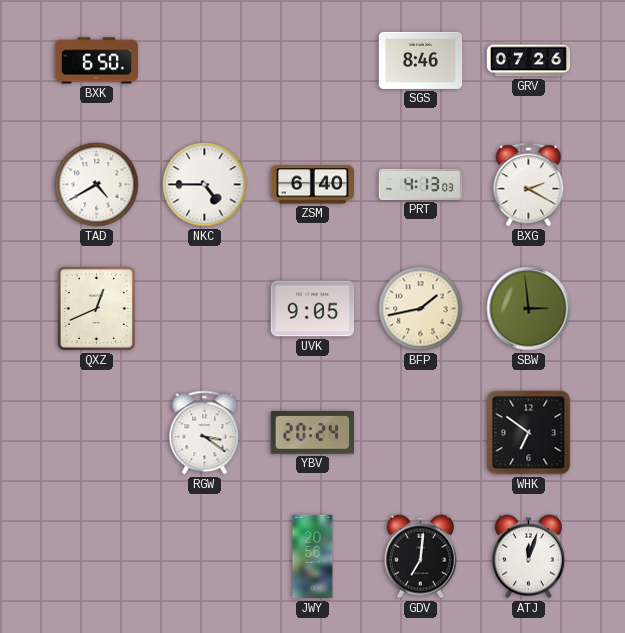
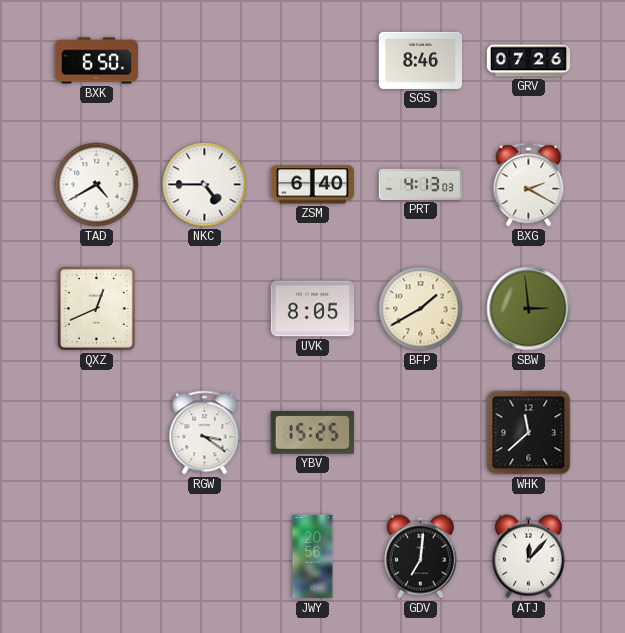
UVK: 9:05 -> 8:05 (313, 309)
BFP: 1:43 -> 1:40 (421, 309)
YBV: 20:24 -> 15:25 (312, 433)
WHK: 6:51 -> 11:38 (529, 433)
ATJ: 12:03 -> 12:07 (528, 557)
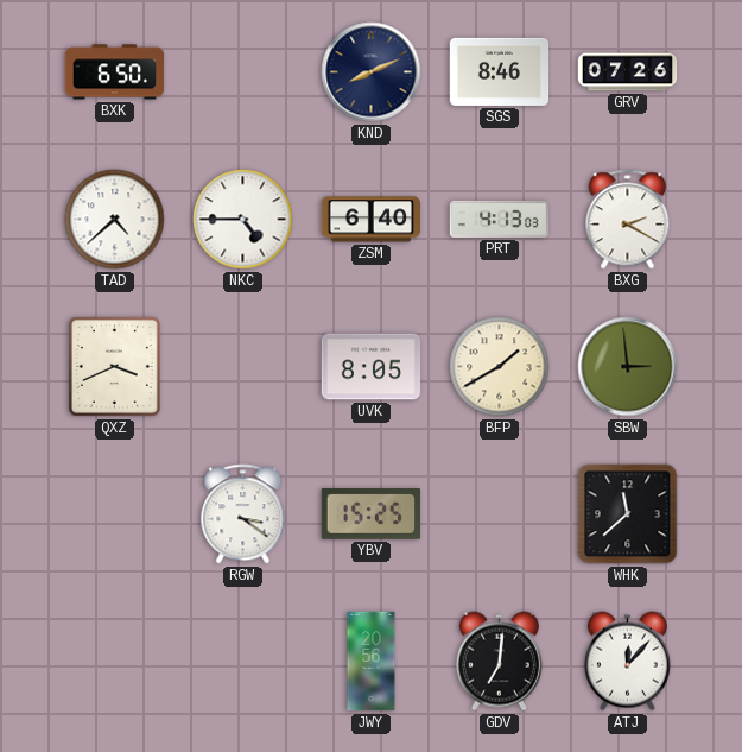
KND: none -> 8:11 (372, 72)
TAD: 4:40 -> 4:38 (115, 220)
QXZ: 12:41 -> 3:41 (114, 366)
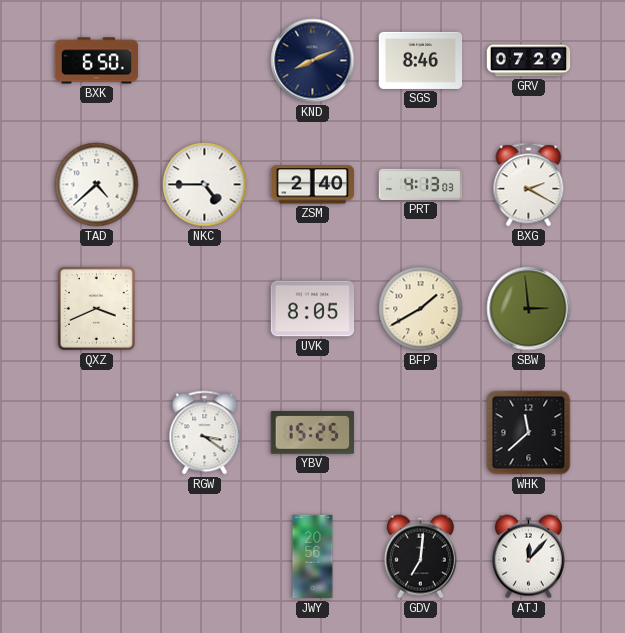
GRV: 07:26 -> 07:29 (529, 61)
ZSM: 6:40 -> 2:40 (313, 185)
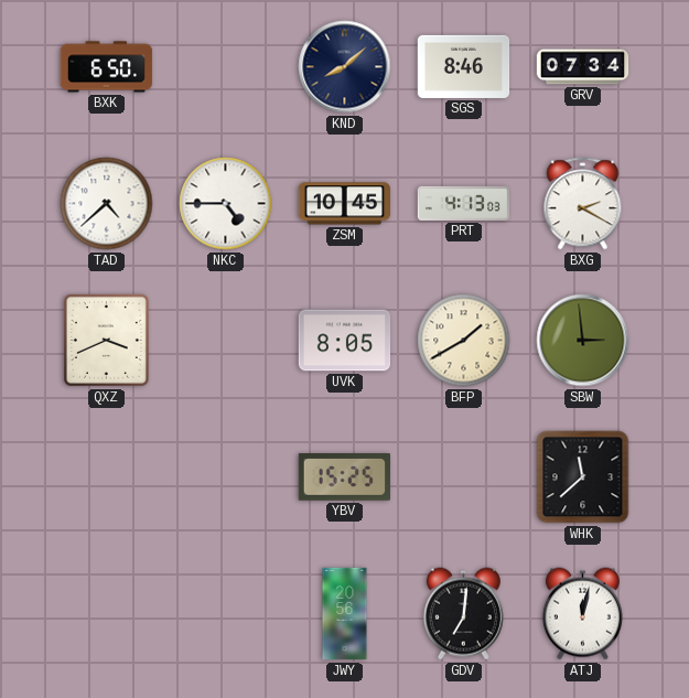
KND: 8:11 -> 8:08 (345, 67)
GRV: 07:29 -> 07:34 (583, 67)
ZSM: 2:40 -> 10:45 (345, 204)
RGW: 3:21 -> none (205, 433)
ATJ: 12:07 -> 12:02 (582, 614)
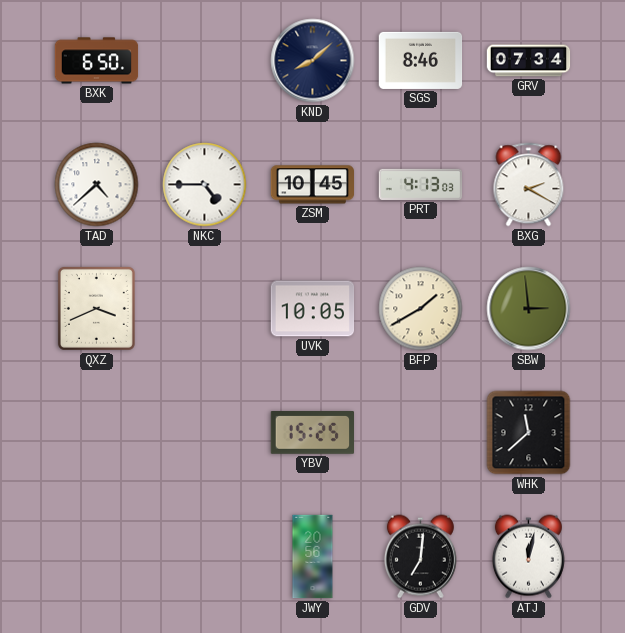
UVK: 8:05 -> 10:05 (313, 309)
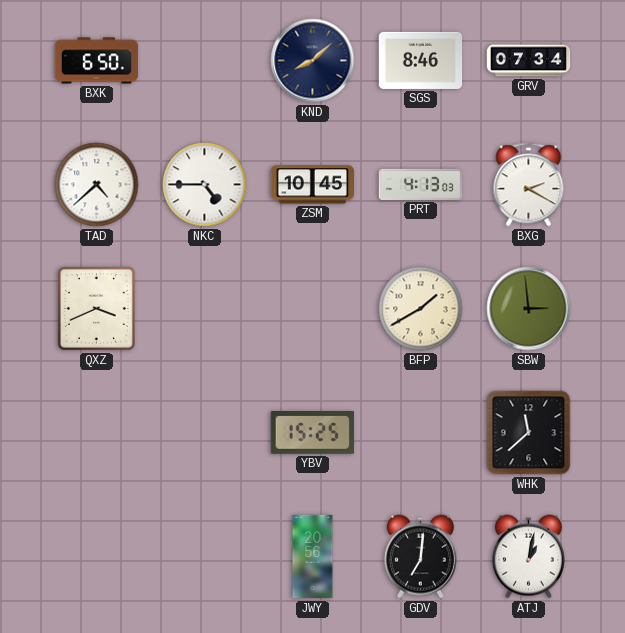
UVK: 10:05 -> none (313, 309)
ATJ: 12:02 -> 1:02 (528, 557)
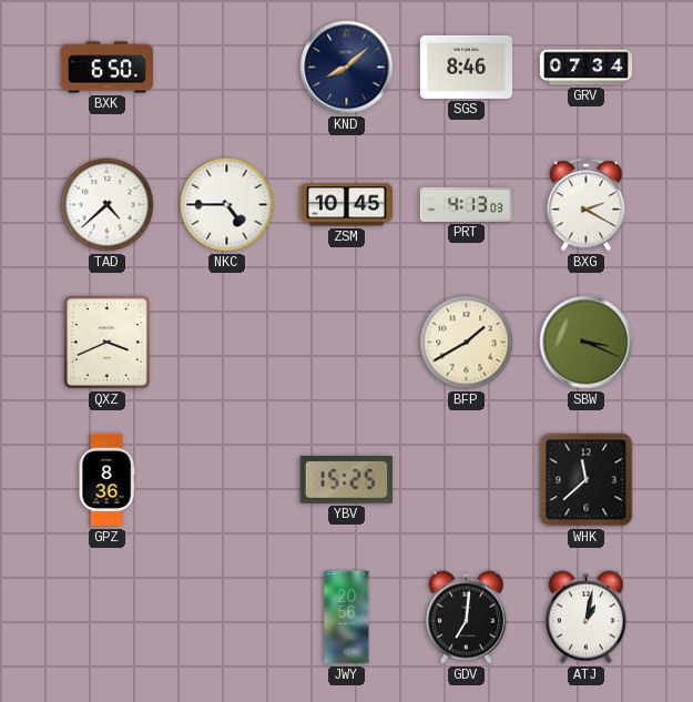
SBW: 2:59 -> 3:19 (587, 343)
GPZ: none -> 8:36 (106, 480)
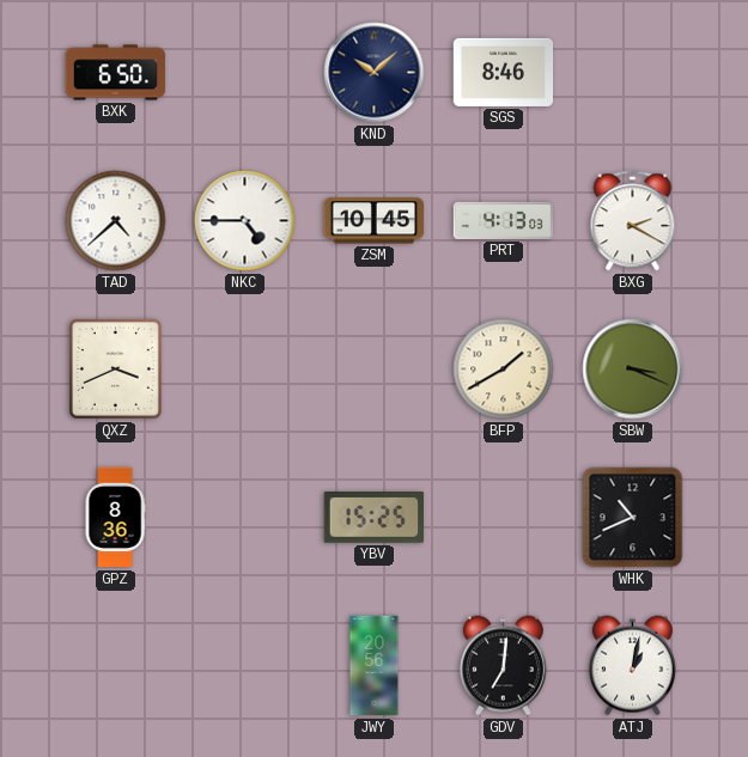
KND: 8:08 -> 10:08 (375, 73)
GRV: 07:34 -> none (587, 68)
WHK: 11:38 -> 10:41 (633, 518)
